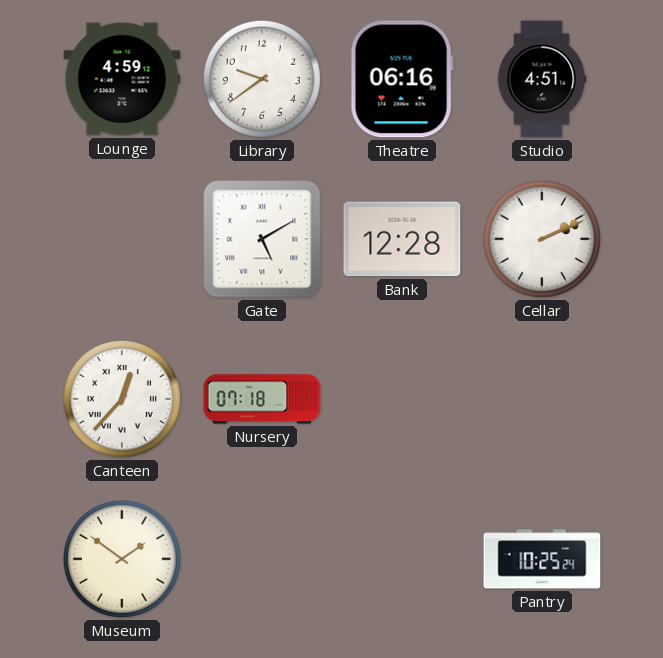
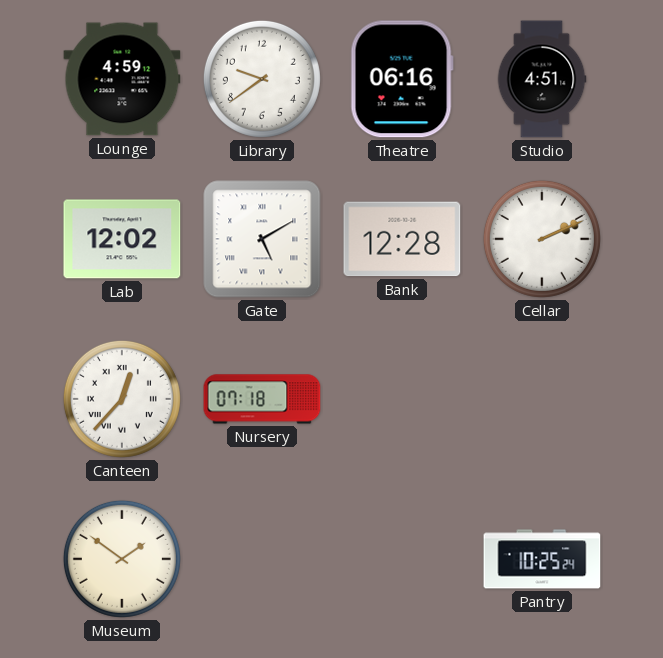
Lab: none -> 12:02 (122, 239)
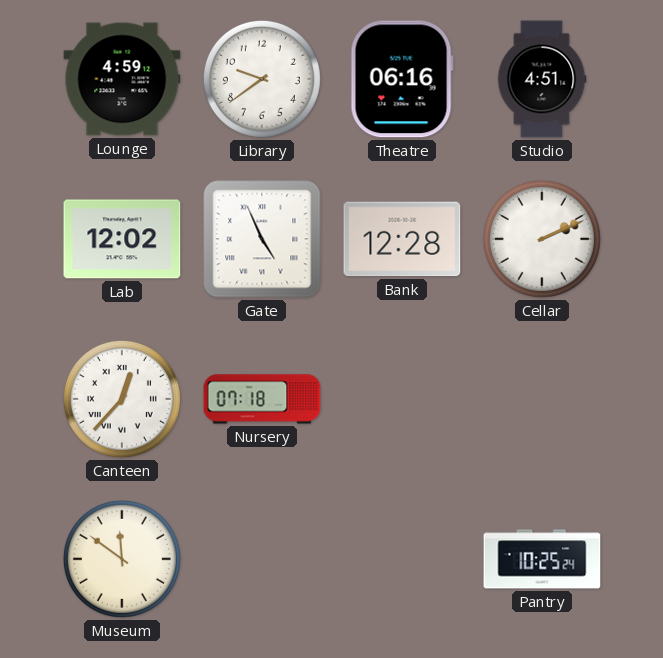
Gate: 5:10 -> 4:56 (262, 239)
Museum: 1:51 -> 11:51 (122, 559)
